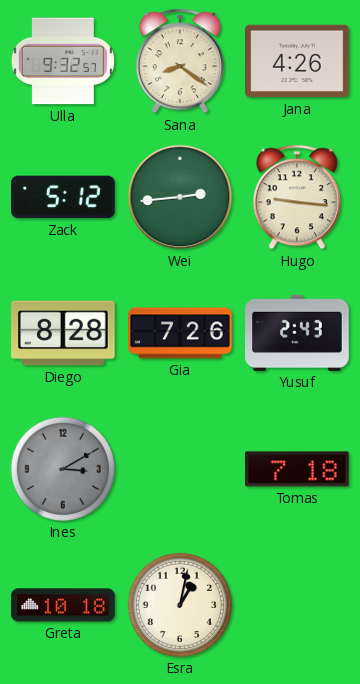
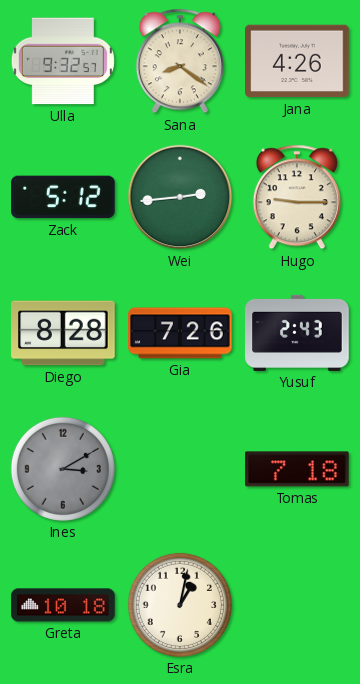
Hugo: 9:16 -> 9:15 (297, 197)
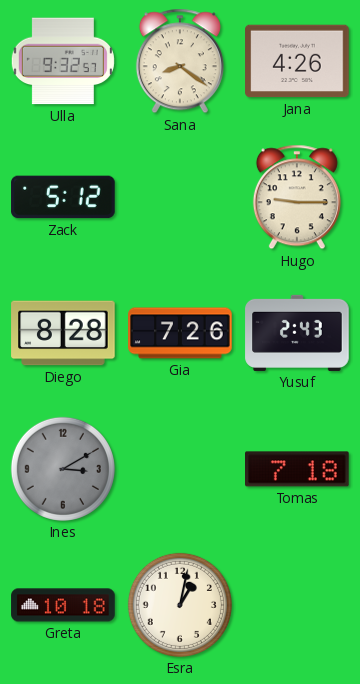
Wei: 2:44 -> none (180, 197)
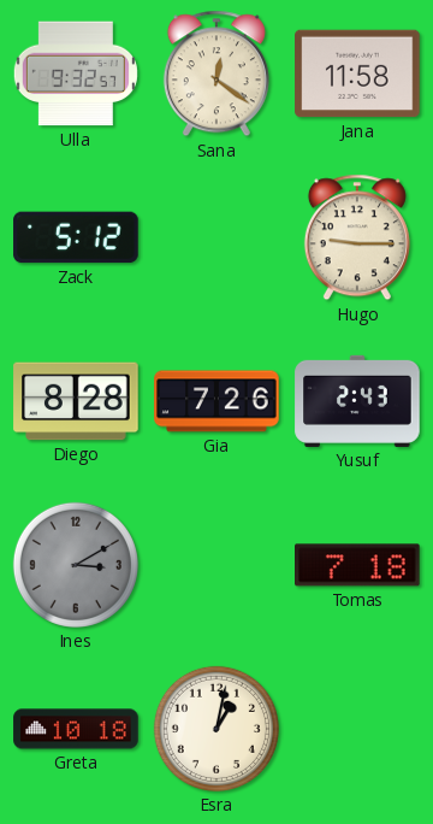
Sana: 8:21 -> 12:21 (216, 73)
Jana: 4:26 -> 11:58 (357, 73)
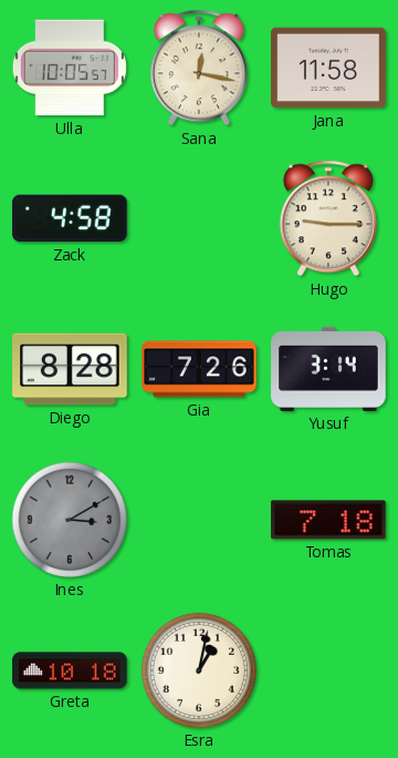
Ulla: 9:32 -> 10:05 (70, 68)
Sana: 12:21 -> 12:17 (199, 68)
Zack: 5:12 -> 4:58 (70, 218)
Yusuf: 2:43 -> 3:14 (328, 369)
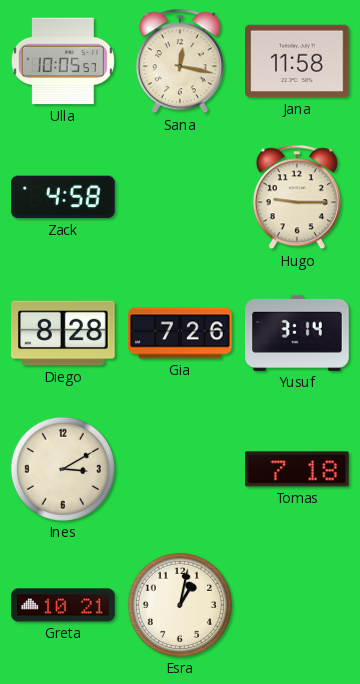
Ines dial: grey -> cream (63, 469)
Greta: 10:18 -> 10:21 (63, 605)
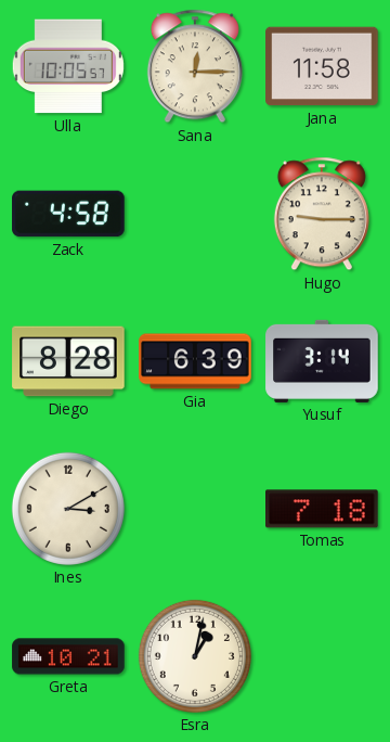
Sana: 12:17 -> 12:15 (195, 66)
Gia: 7:26 -> 6:39 (195, 361)
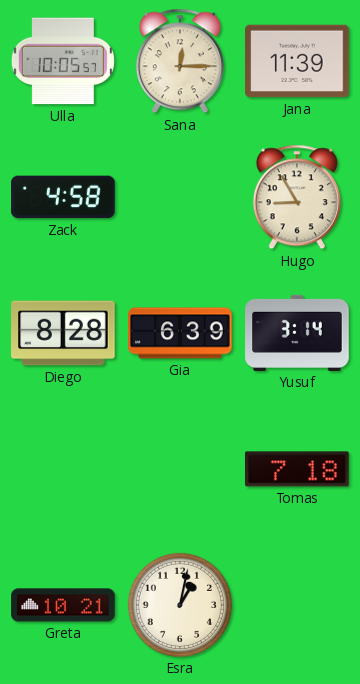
Jana: 11:58 -> 11:39 (297, 61)
Hugo: 9:15 -> 8:55 (297, 197)
Ines: 3:10 -> none (68, 509)
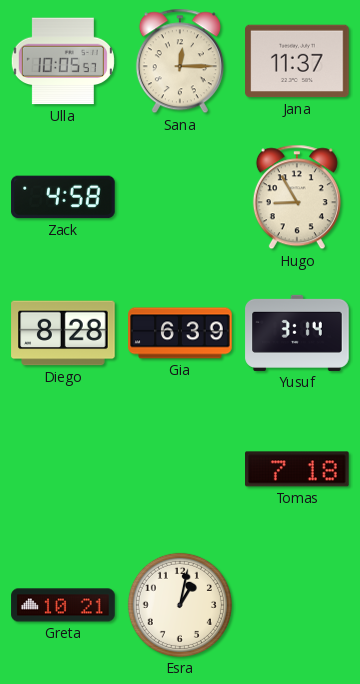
Jana: 11:39 -> 11:37 (297, 61)
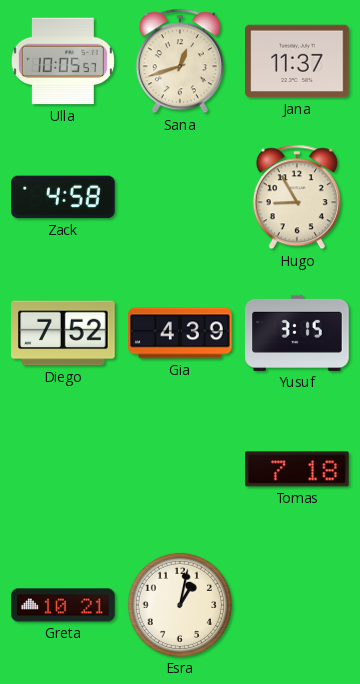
Sana: 12:15 -> 12:42 (180, 61)
Diego: 8:28 -> 7:52 (63, 333)
Gia: 6:39 -> 4:39 (180, 333)
Yusuf: 3:14 -> 3:15 (297, 333)
